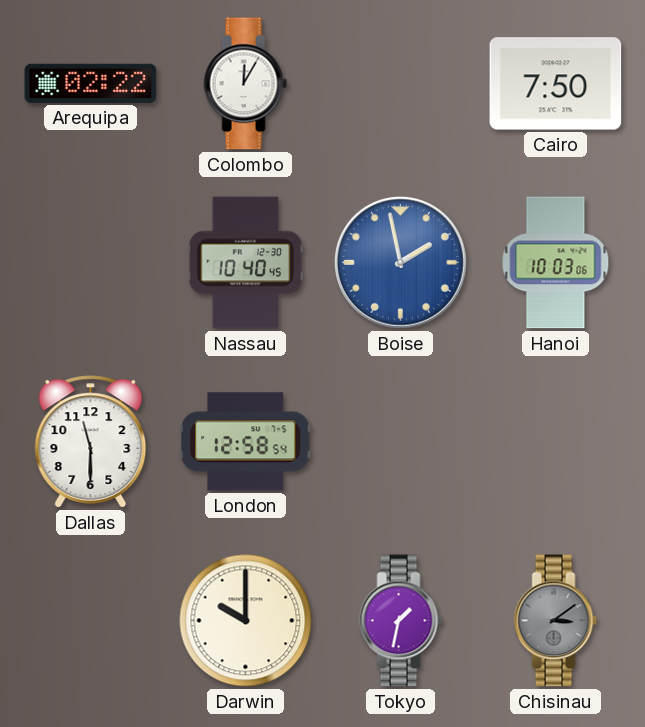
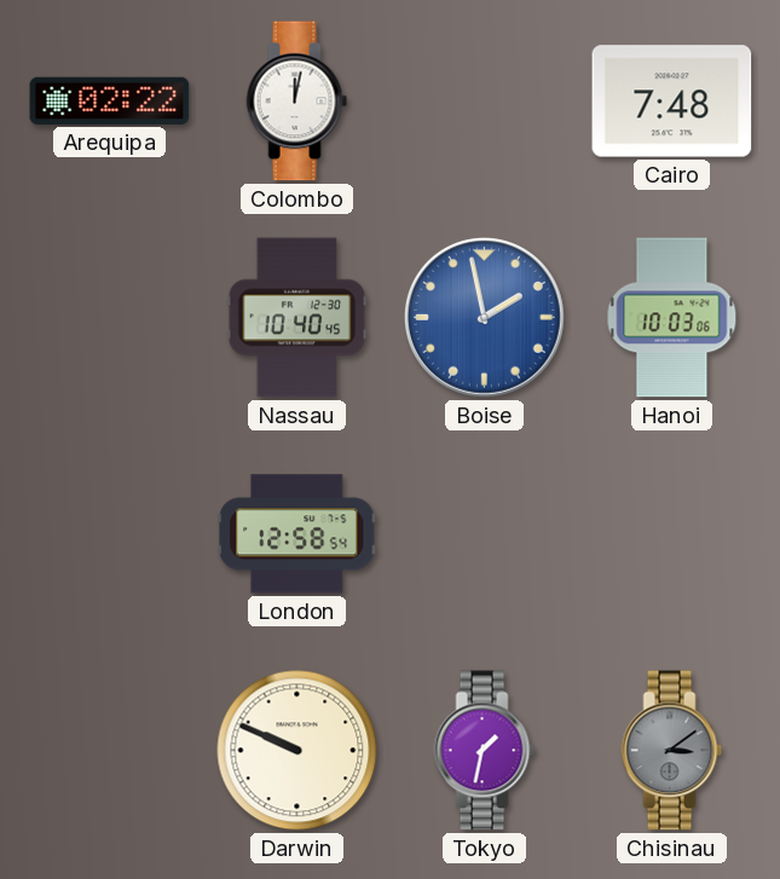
Colombo: 12:05 -> 12:02 (297, 102)
Cairo: 7:50 -> 7:48 (672, 102)
Dallas: 11:30 -> none (91, 442)
Darwin: 10:00 -> 9:49 (297, 751)
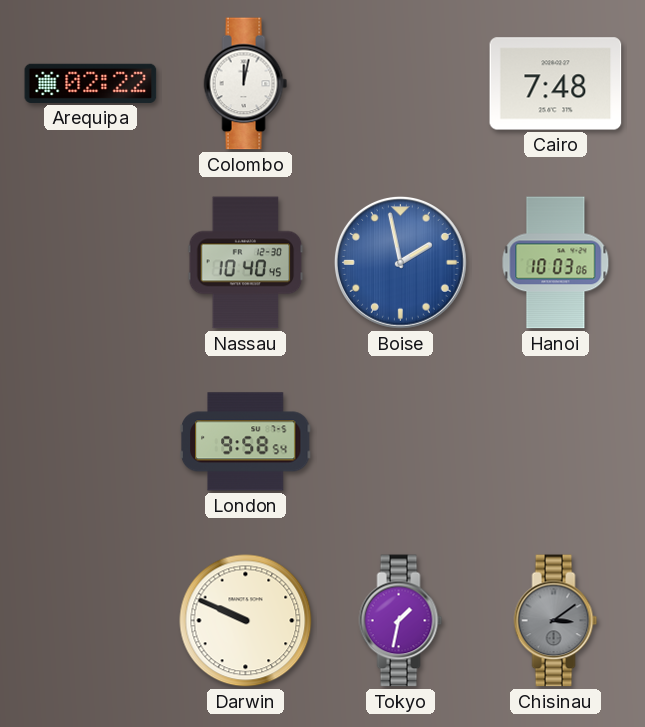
London: 12:58 -> 9:58 (245, 442)
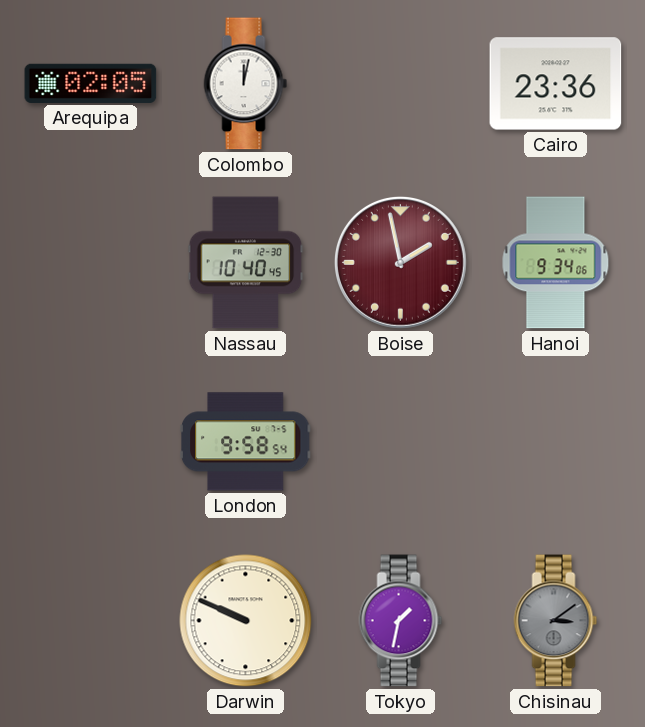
Arequipa: 02:22 -> 02:05 (91, 83)
Cairo: 7:48 -> 23:36 (556, 84)
Boise dial: blue -> burgundy (400, 262)
Hanoi: 10:03 -> 9:34 (556, 263)
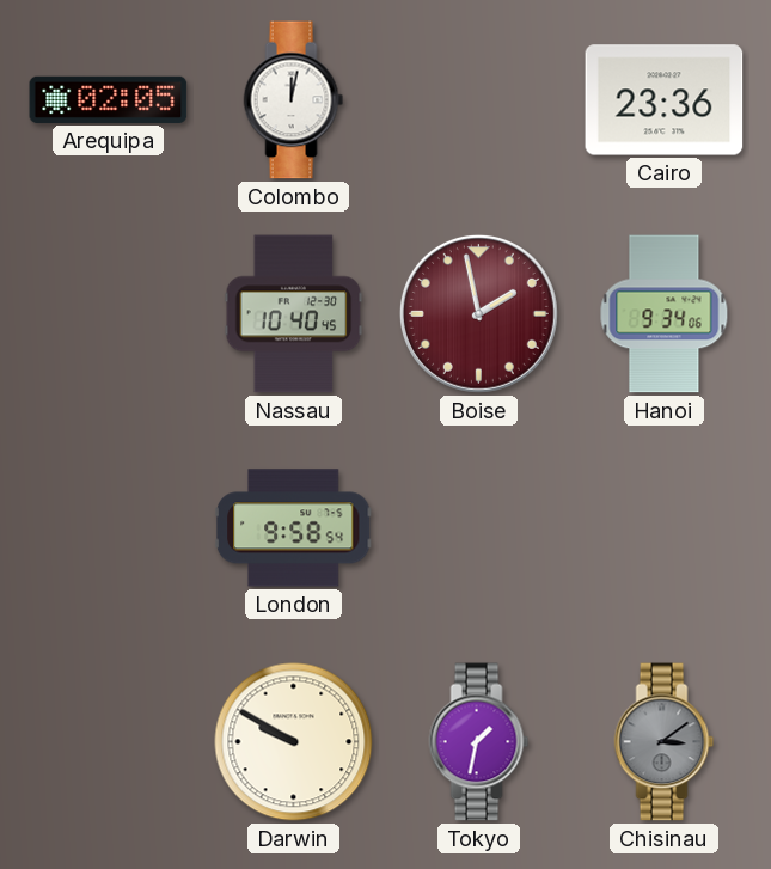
Darwin: 9:49 -> 9:50 (294, 742)
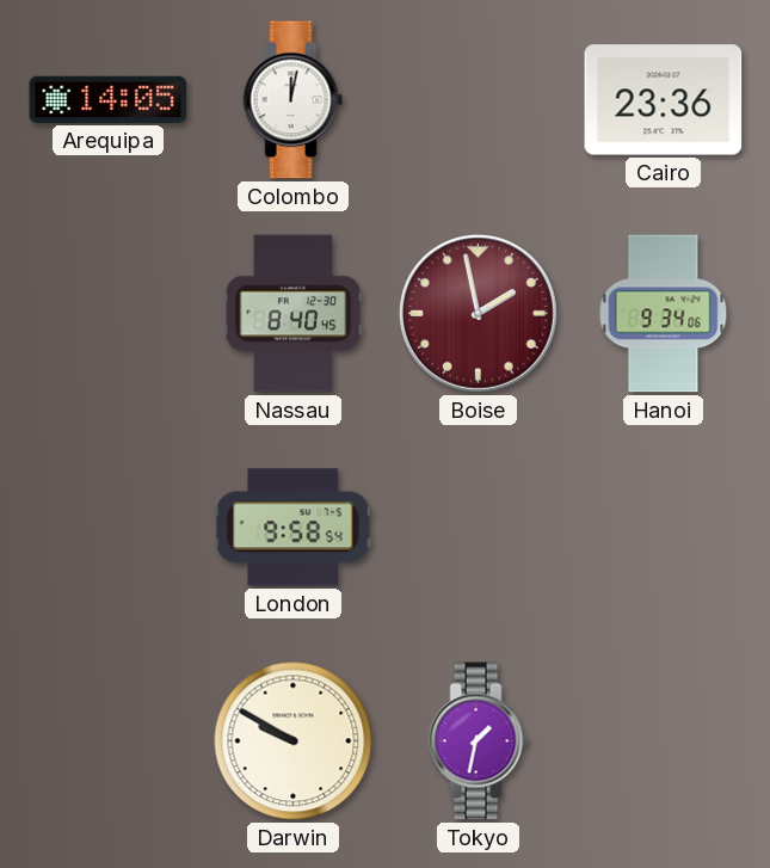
Arequipa: 02:05 -> 14:05 (109, 99)
Nassau: 10:40 -> 8:40 (294, 314)
Chisinau: 3:09 -> none (665, 742)
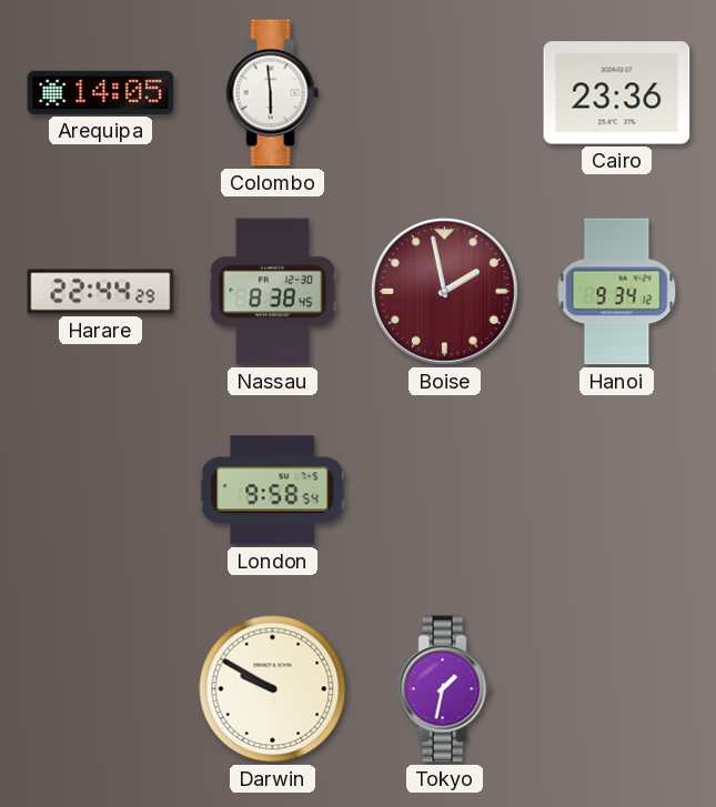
Colombo: 12:02 -> 5:59 (273, 93)
Harare: none -> 22:44 (101, 292)
Nassau: 8:40 -> 8:38 (273, 292)
Hanoi: 9:34:06 -> 9:34:12 (617, 292)
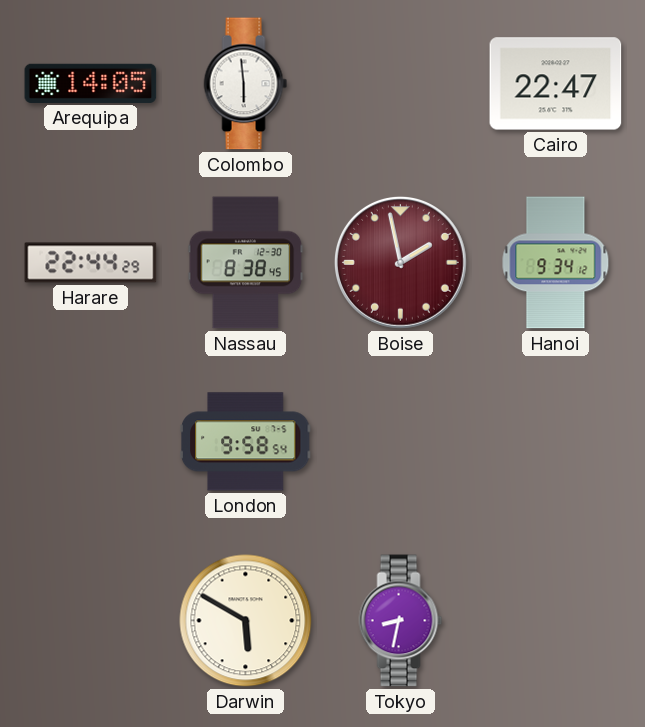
Cairo: 23:36 -> 22:47 (556, 84)
Darwin: 9:50 -> 5:50 (246, 621)
Tokyo: 1:32 -> 8:32 (401, 621)
